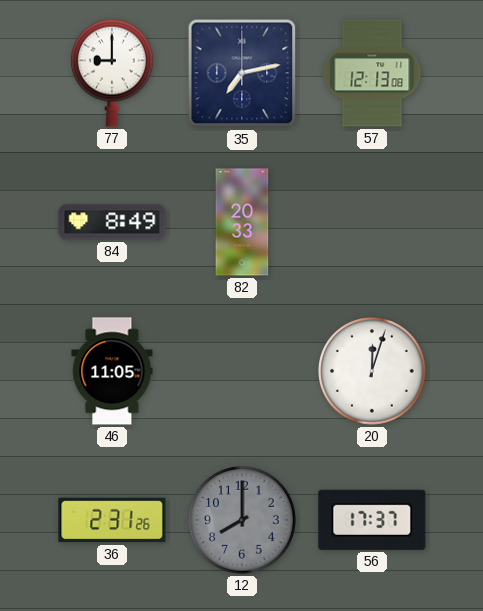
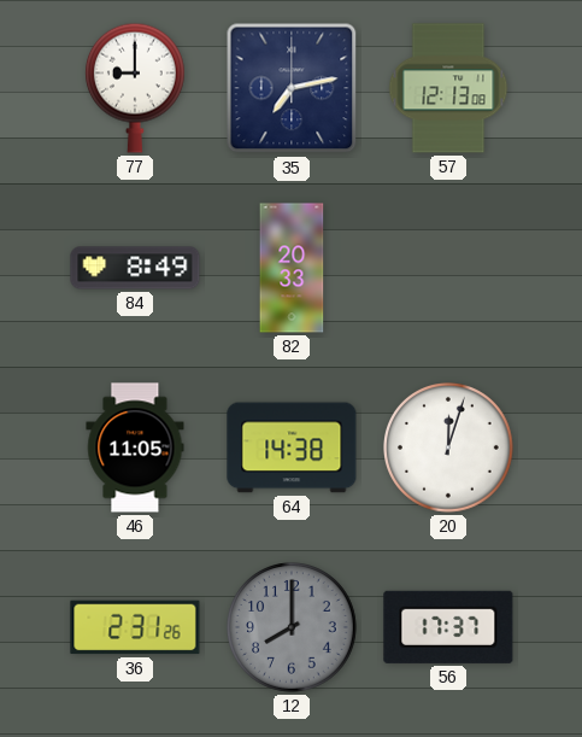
64: none -> 14:38 (292, 448)
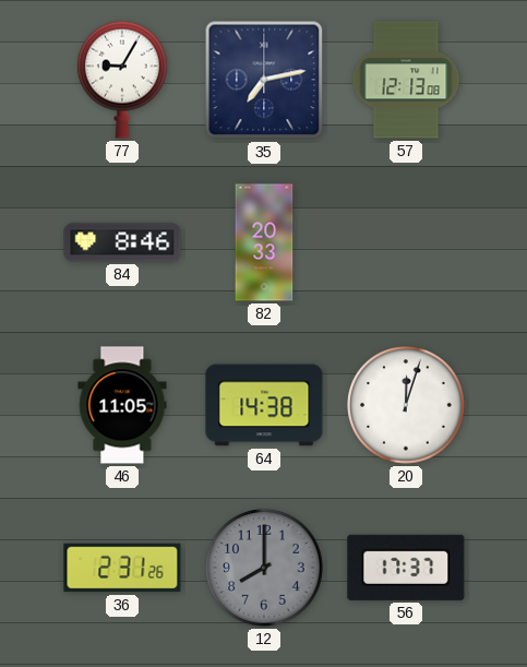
77: 9:00 -> 9:05 (122, 80)
84: 8:49 -> 8:46 (122, 242)
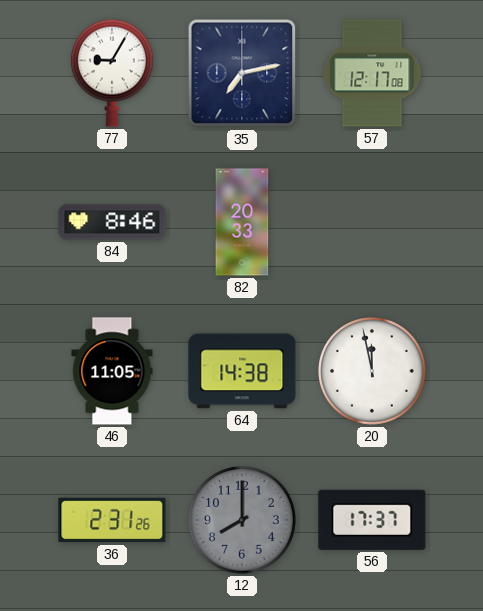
57: 12:13 -> 12:17 (372, 73)
20: 12:03 -> 11:58 (373, 372)
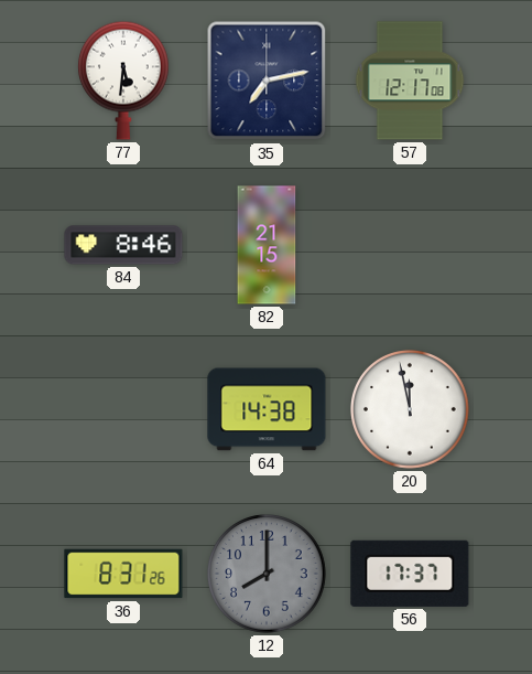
77: 9:05 -> 5:31 (123, 81)
82: 20:33 -> 21:15 (267, 245)
46: 11:05 -> none (112, 371)
36: 2:31 -> 8:31 (123, 574)
